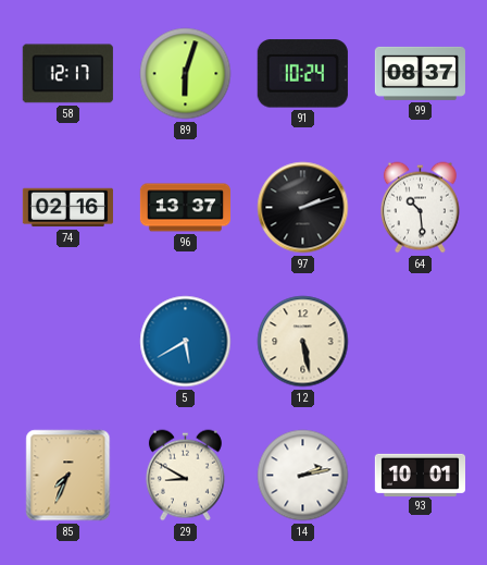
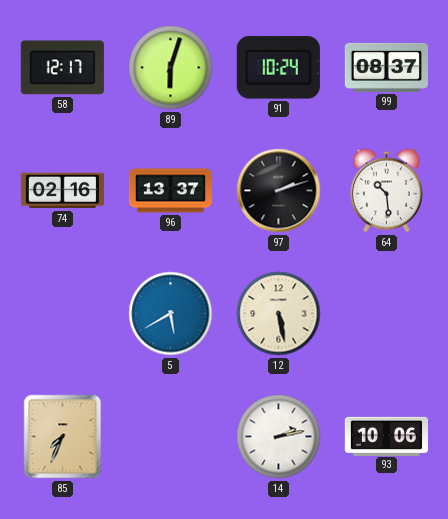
29: 8:50 -> none (185, 476)
93: 10:01 -> 10:06 (386, 436)
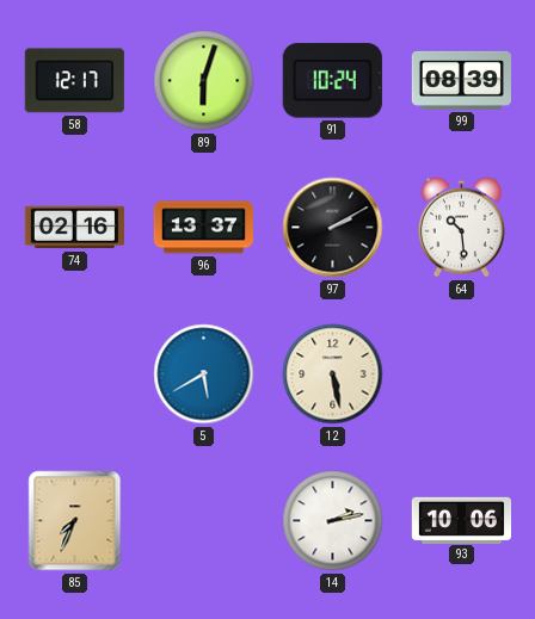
99: 08:37 -> 08:39 (461, 80)
97: 2:12 -> 2:10 (333, 228)
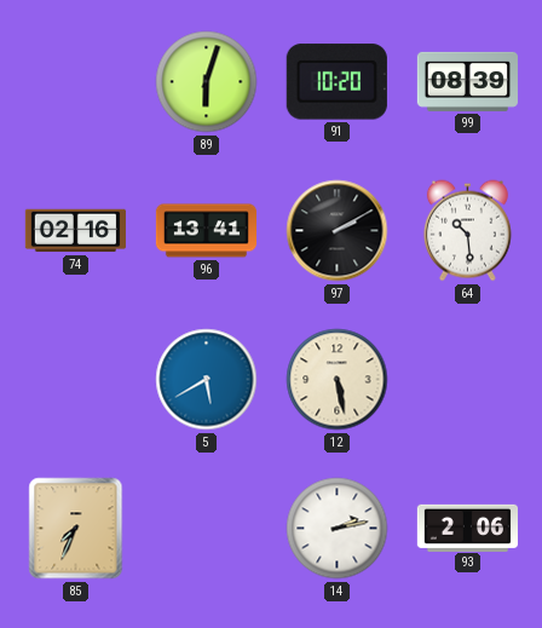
58: 12:17 -> none (74, 81)
91: 10:24 -> 10:20 (336, 82)
96: 13:37 -> 13:41 (206, 231)
93: 10:06 -> 2:06 (467, 528)
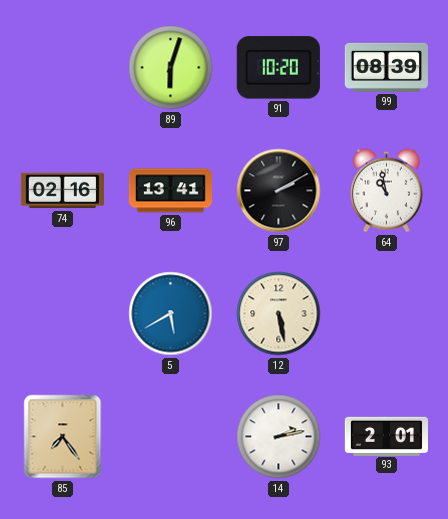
64: 10:29 -> 10:58 (386, 191)
85: 7:34 -> 7:24 (63, 437)
93: 2:06 -> 2:01 (386, 436)
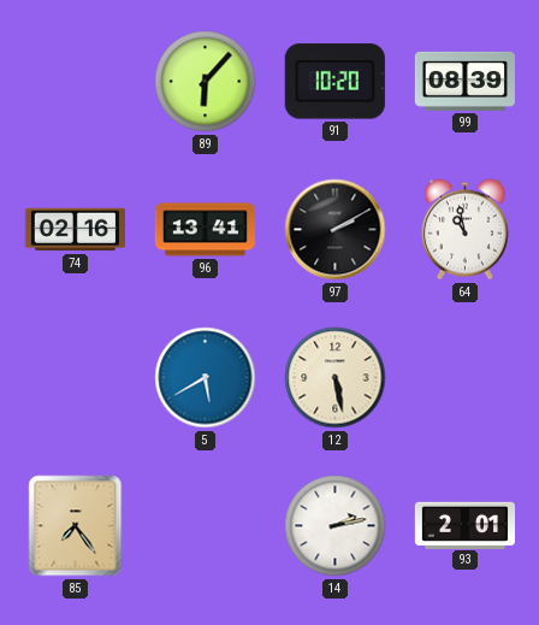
89: 6:03 -> 6:07 (206, 82)
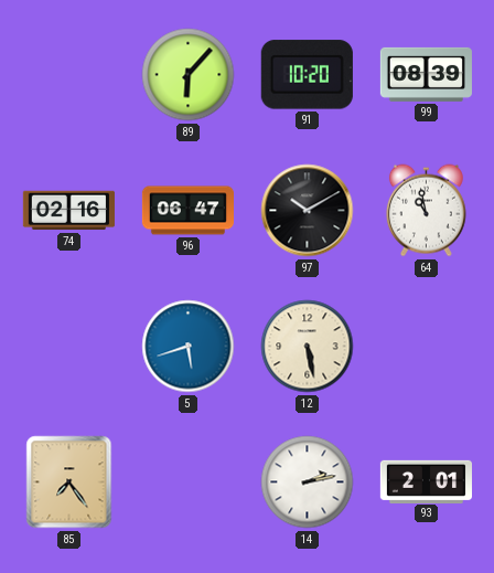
96: 13:41 -> 06:47 (187, 211)
97: 2:10 -> 10:10 (308, 211)
5: 5:40 -> 5:42 (189, 347)
